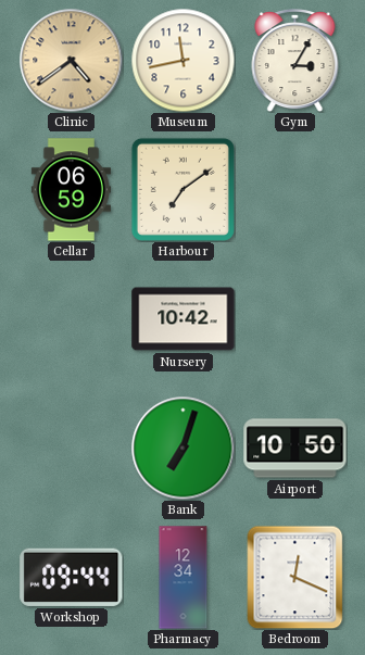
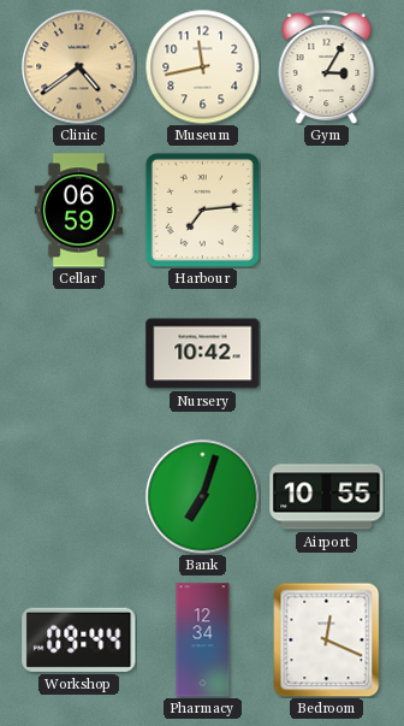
Harbour: 7:09 -> 7:14 (202, 209)
Airport: 10:50 -> 10:55 (327, 497)
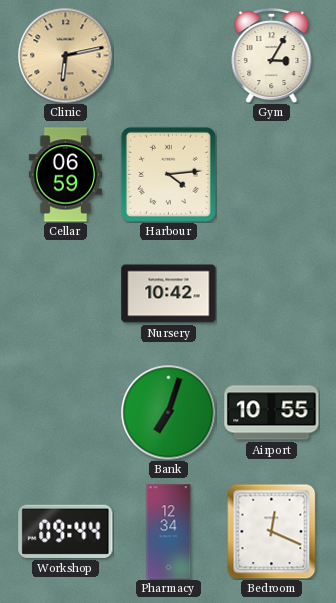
Clinic: 4:39 -> 6:13 (65, 55)
Museum: 11:43 -> none (202, 66)
Harbour: 7:14 -> 4:14 (168, 174)
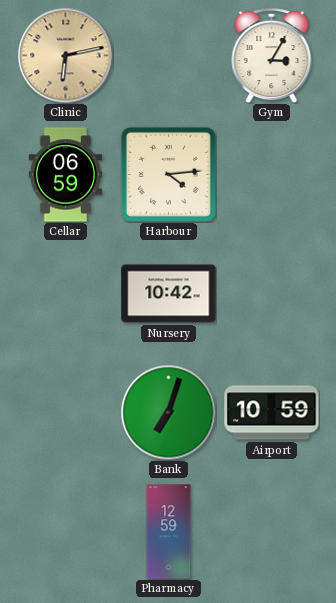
Airport: 10:55 -> 10:59 (272, 413)
Workshop: 09:44 -> none (66, 531)
Pharmacy: 12:34 -> 12:59 (169, 532)
Bedroom: 12:19 -> none (272, 531)
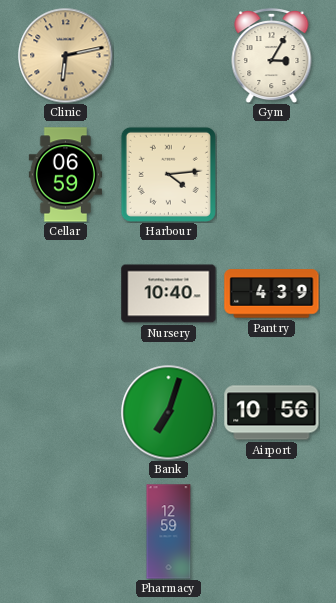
Nursery: 10:42 -> 10:40 (169, 294)
Pantry: none -> 4:39 (272, 294)
Airport: 10:59 -> 10:56 (272, 413)
